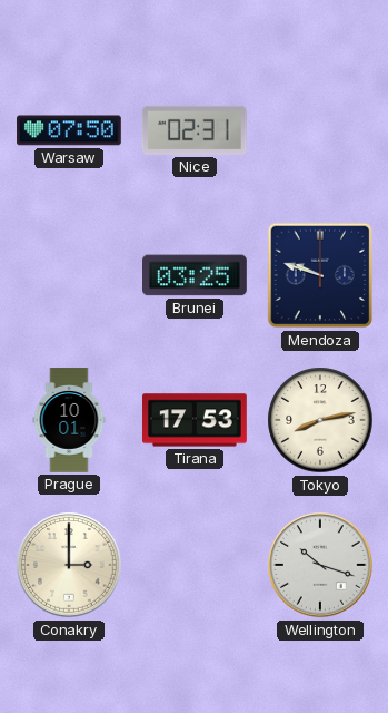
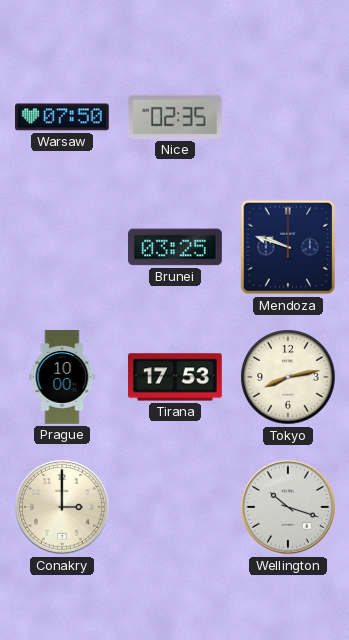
Nice: 02:31 -> 02:35 (175, 117)
Prague: 10:01 -> 10:00 (62, 377)
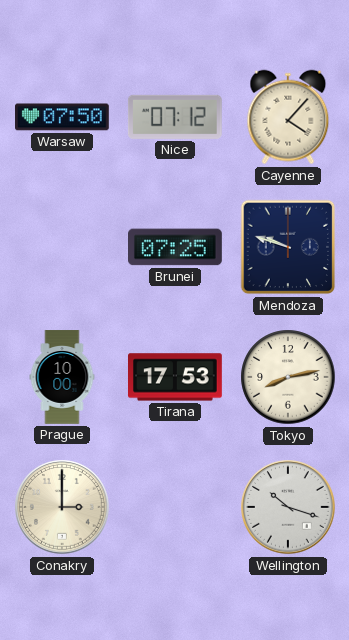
Nice: 02:35 -> 07:12 (175, 117)
Cayenne: none -> 4:07 (288, 117)
Brunei: 03:25 -> 07:25 (176, 247)
